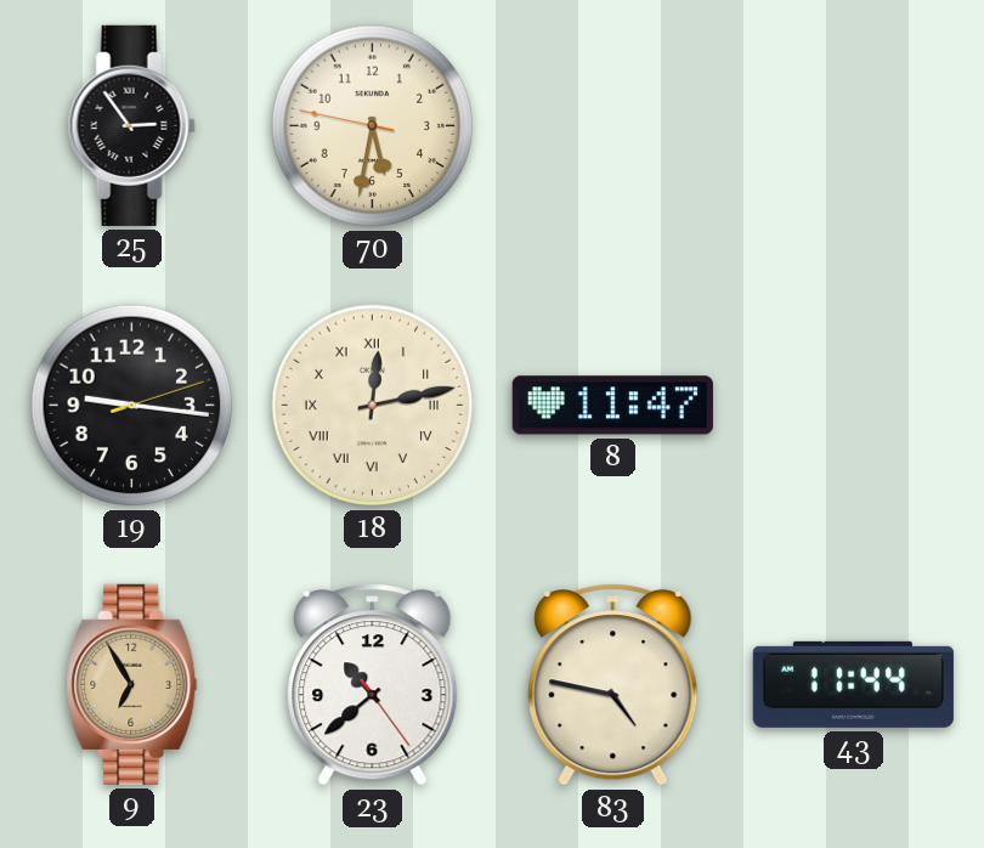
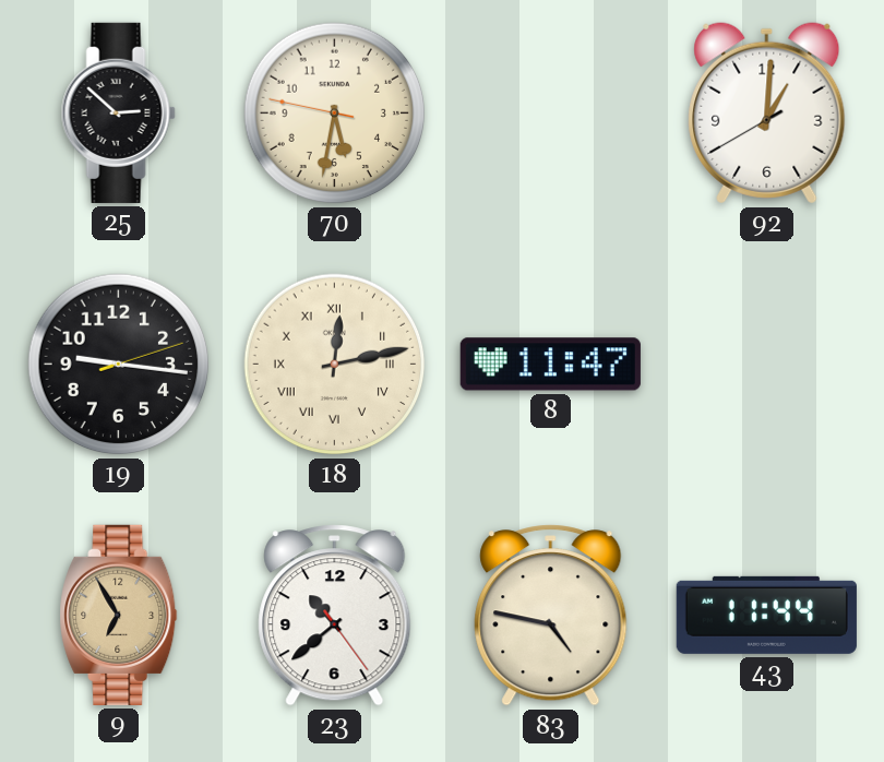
25: 2:54 -> 2:52 (118, 112)
92: none -> 1:00 (767, 114)
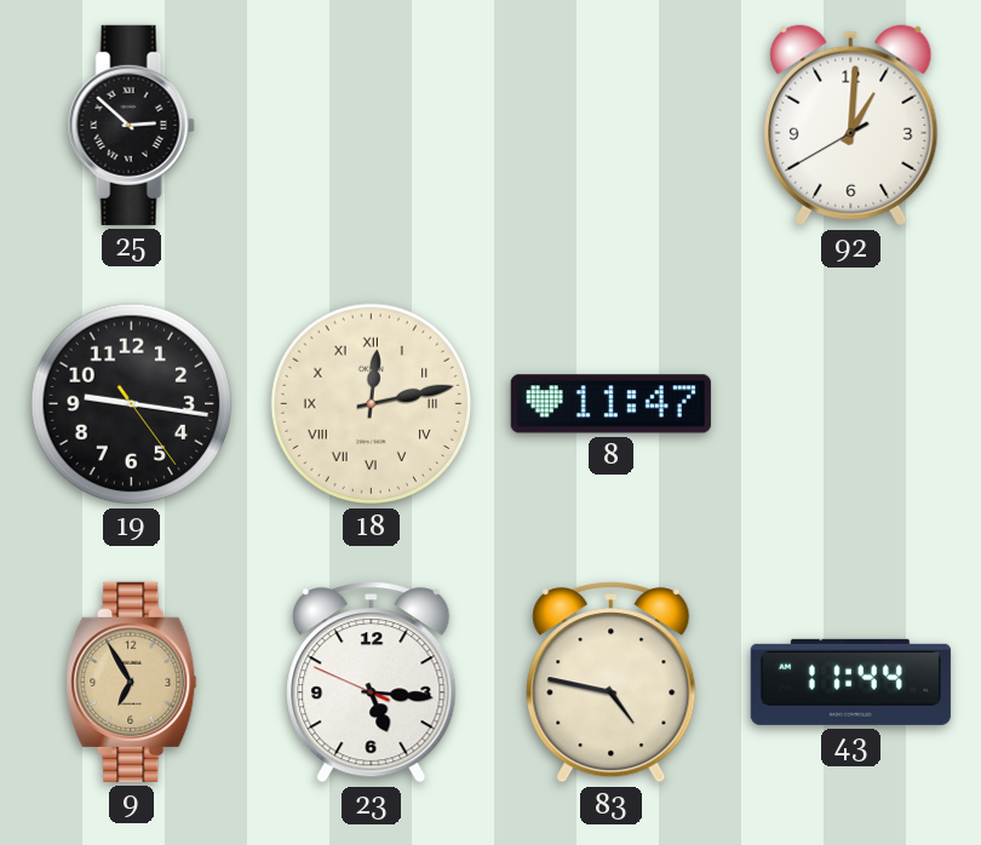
70: 5:31 -> none (335, 114)
19: 9:16:12 -> 9:16:24 (132, 404)
23: 10:38 -> 5:15 (372, 683)
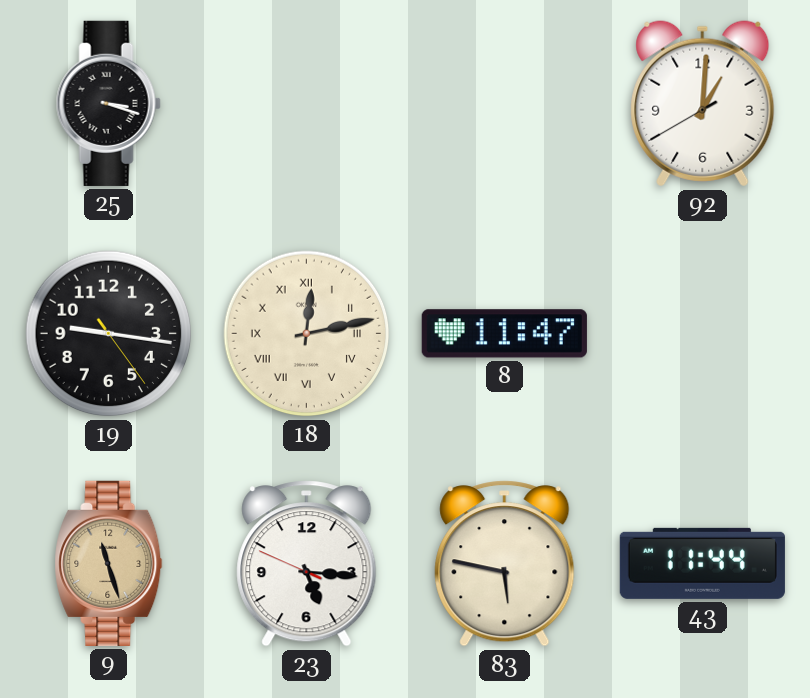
25: 2:52 -> 3:18 (108, 103)
9: 6:55 -> 11:27 (109, 563)
83: 4:47 -> 5:47 (505, 564)
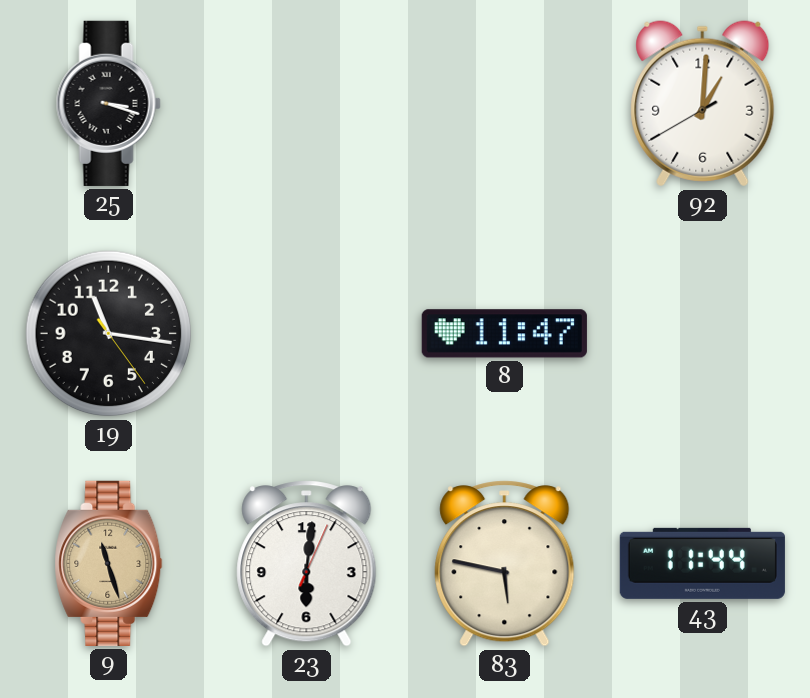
19: 9:16 -> 11:16 (109, 334)
18: 12:13 -> none (307, 334)
23: 5:15 -> 6:01 (307, 564)
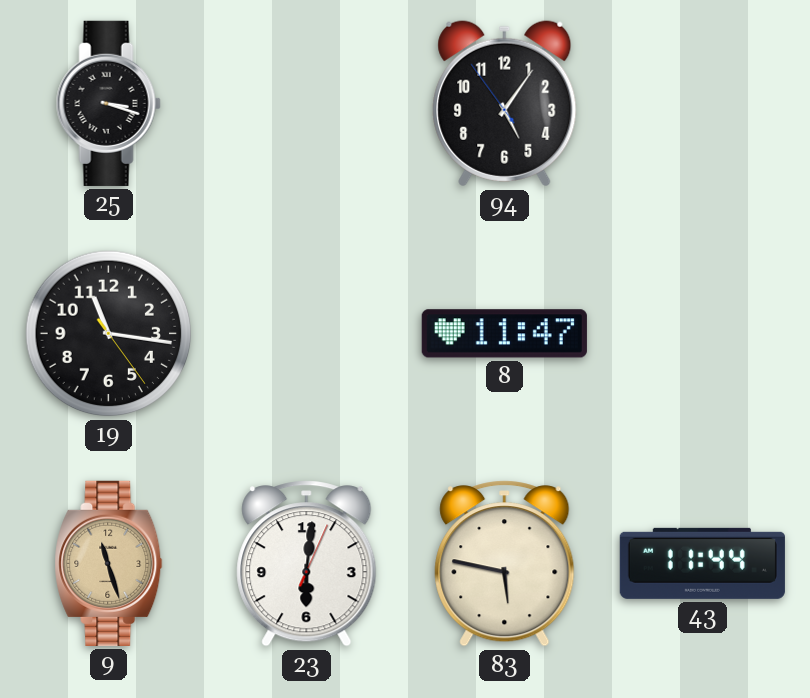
94: none -> 5:05 (505, 104)
92: 1:00 -> none (703, 104)
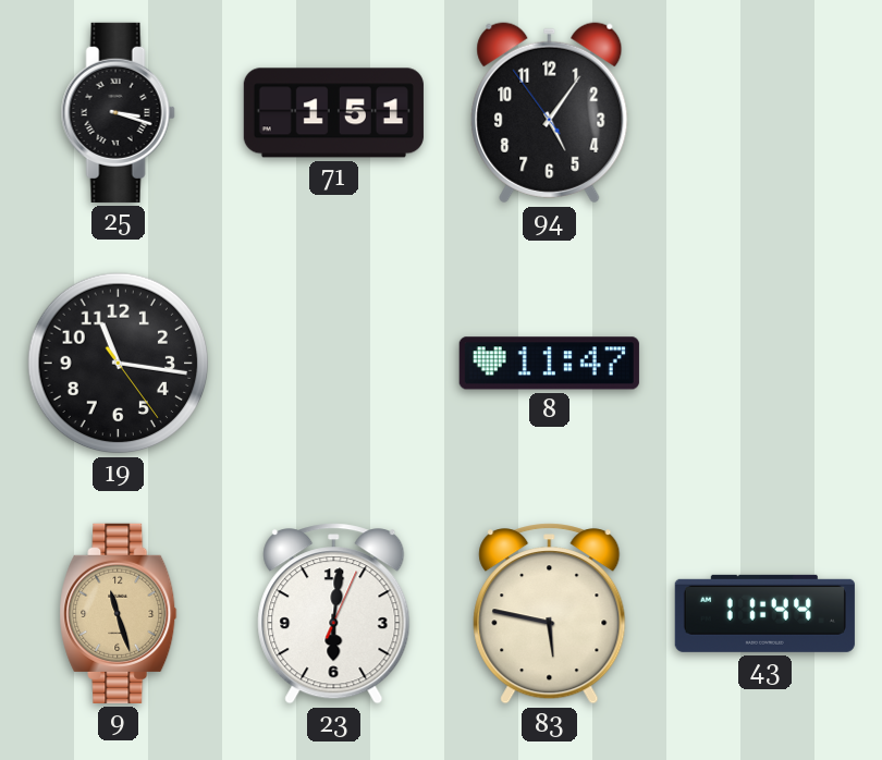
71: none -> 1:51 (333, 113)
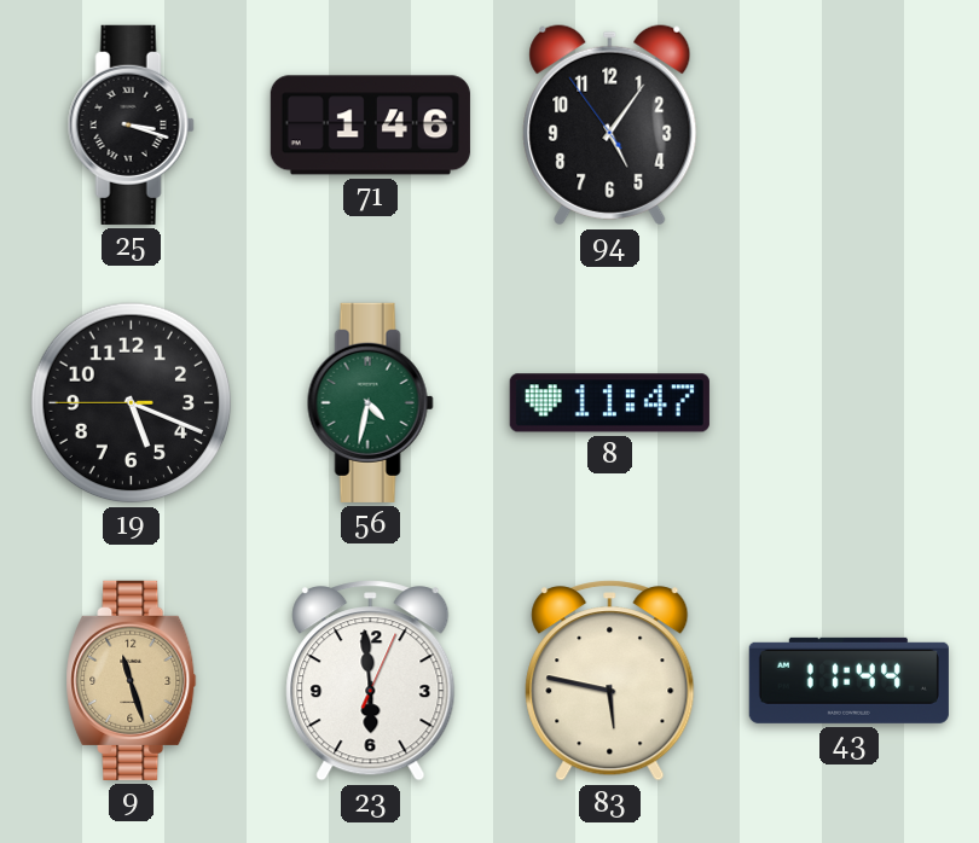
71: 1:51 -> 1:46 (370, 126)
19: 11:16 -> 5:18 (132, 403)
56: none -> 4:32 (370, 402)
23: 6:01 -> 5:59 (371, 681)
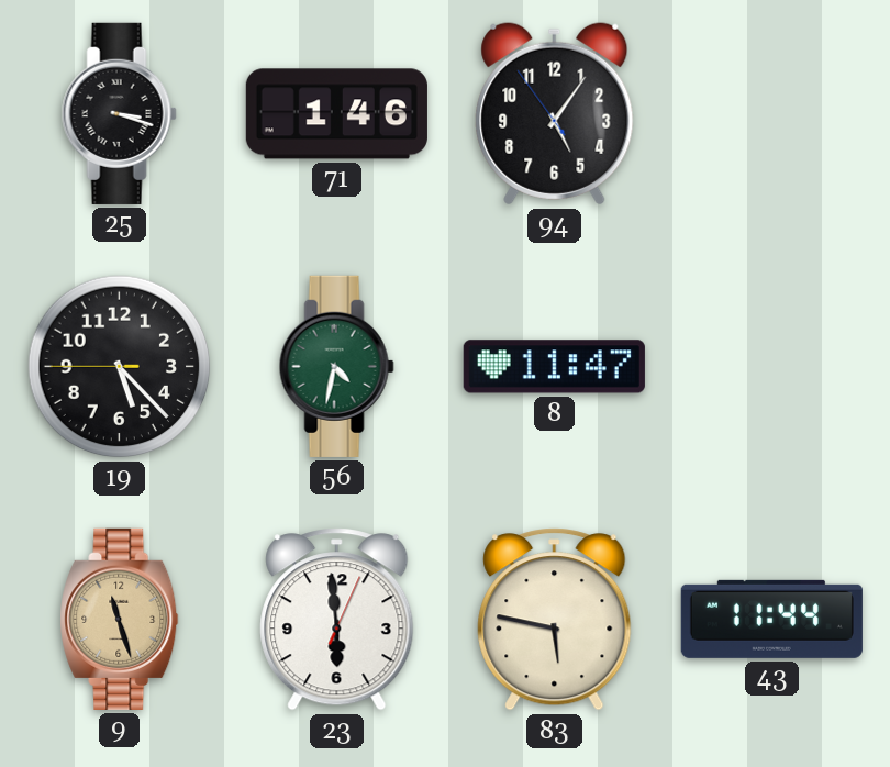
19: 5:18 -> 5:22 (120, 367)
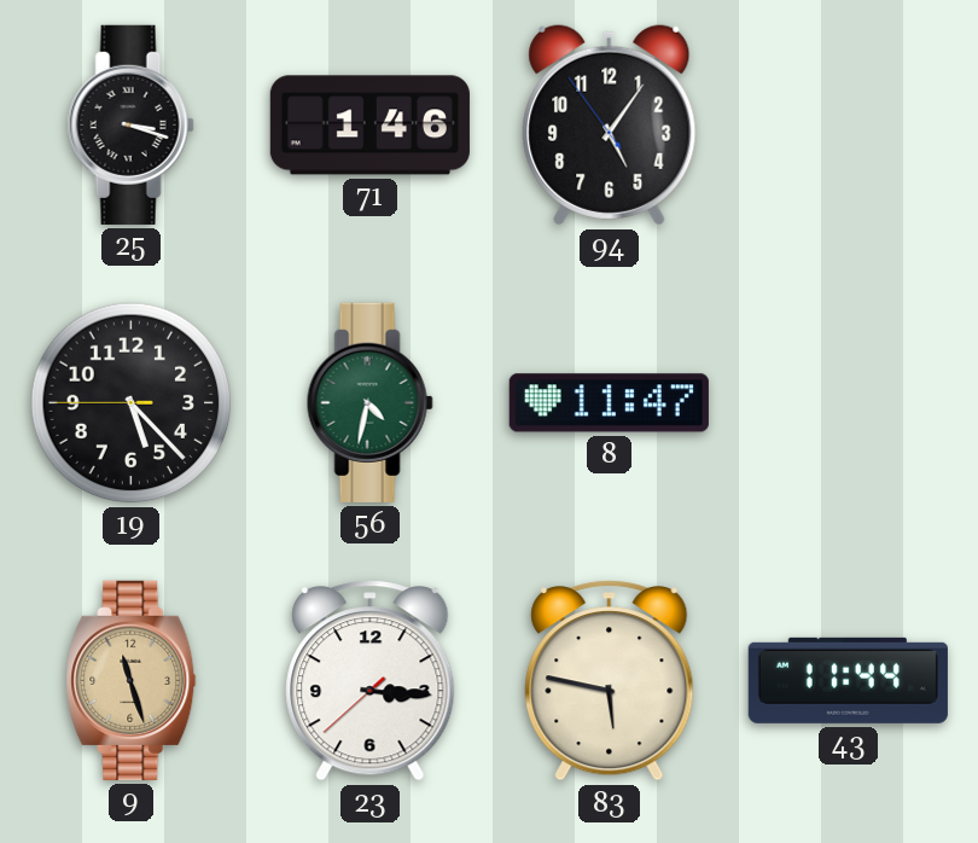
23: 5:59 -> 3:15 (371, 681)
